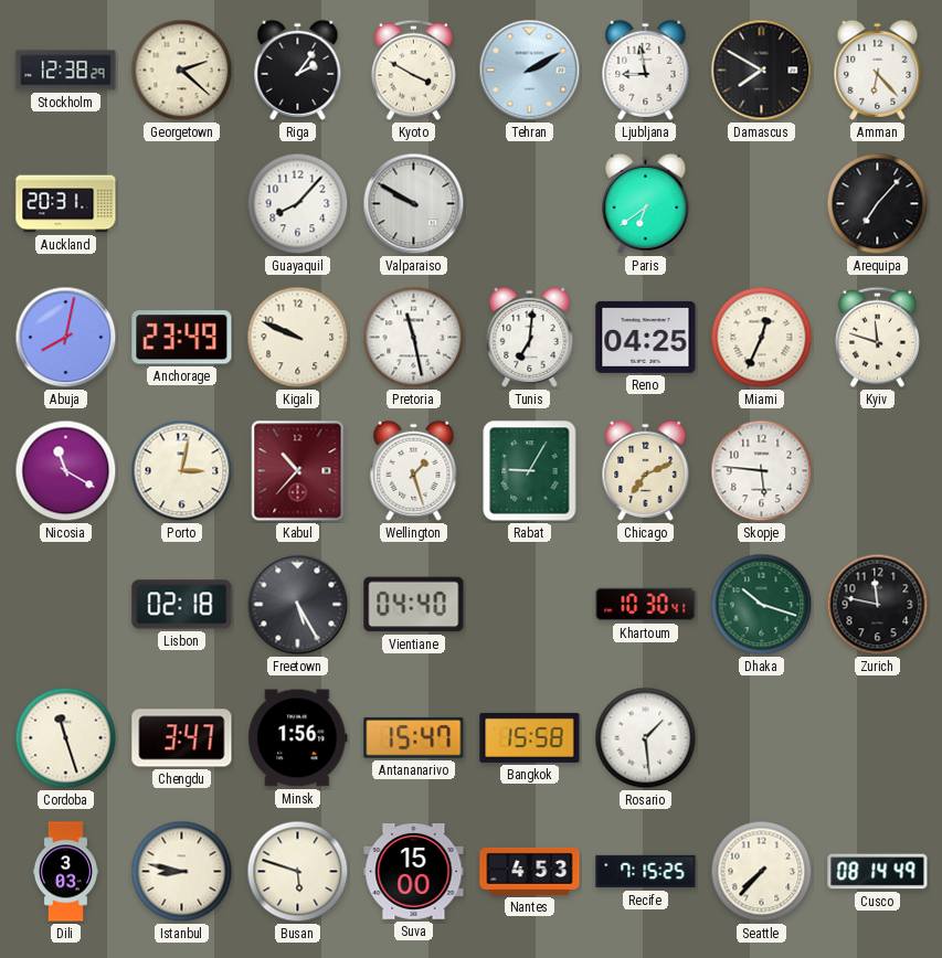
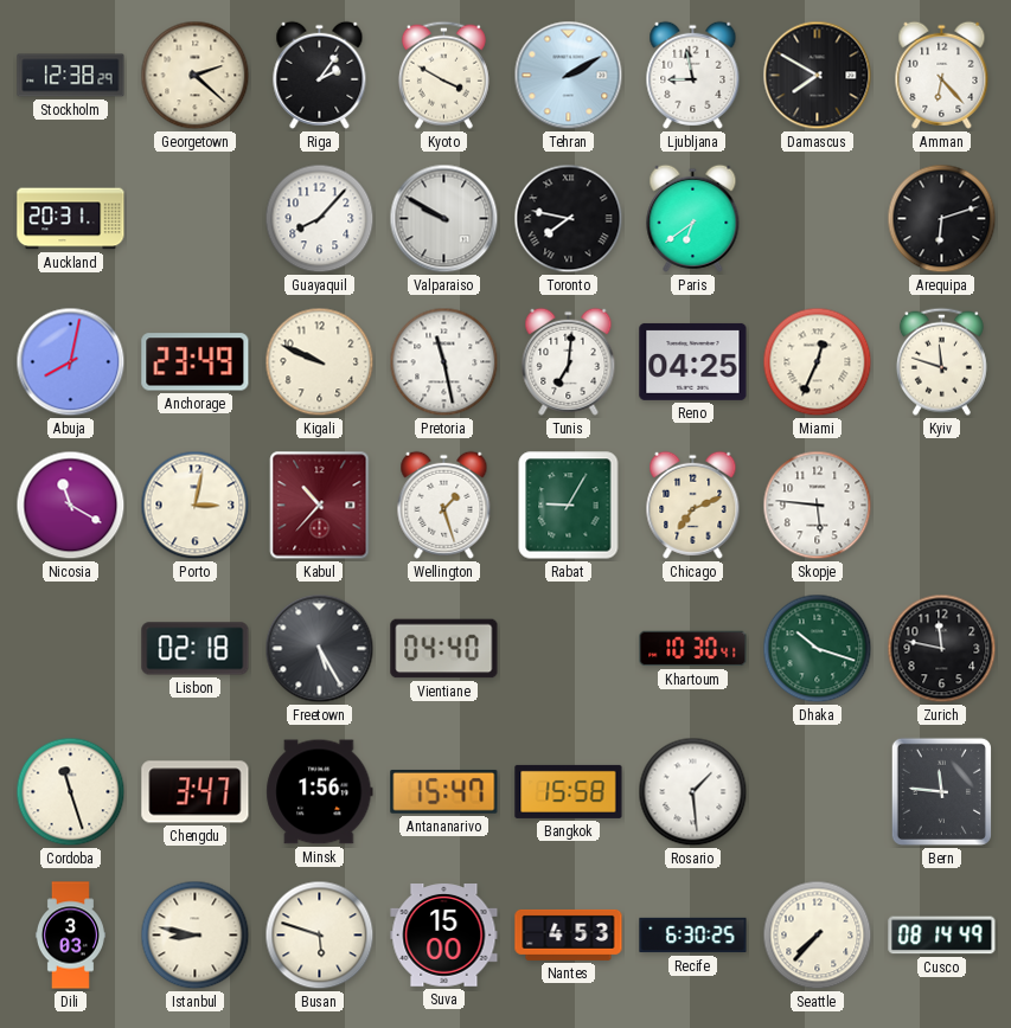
Toronto: none -> 7:47 (569, 219)
Arequipa: 7:07 -> 6:12 (942, 219)
Bern: none -> 11:46 (941, 791)
Recife: 7:15 -> 6:30 (693, 936)
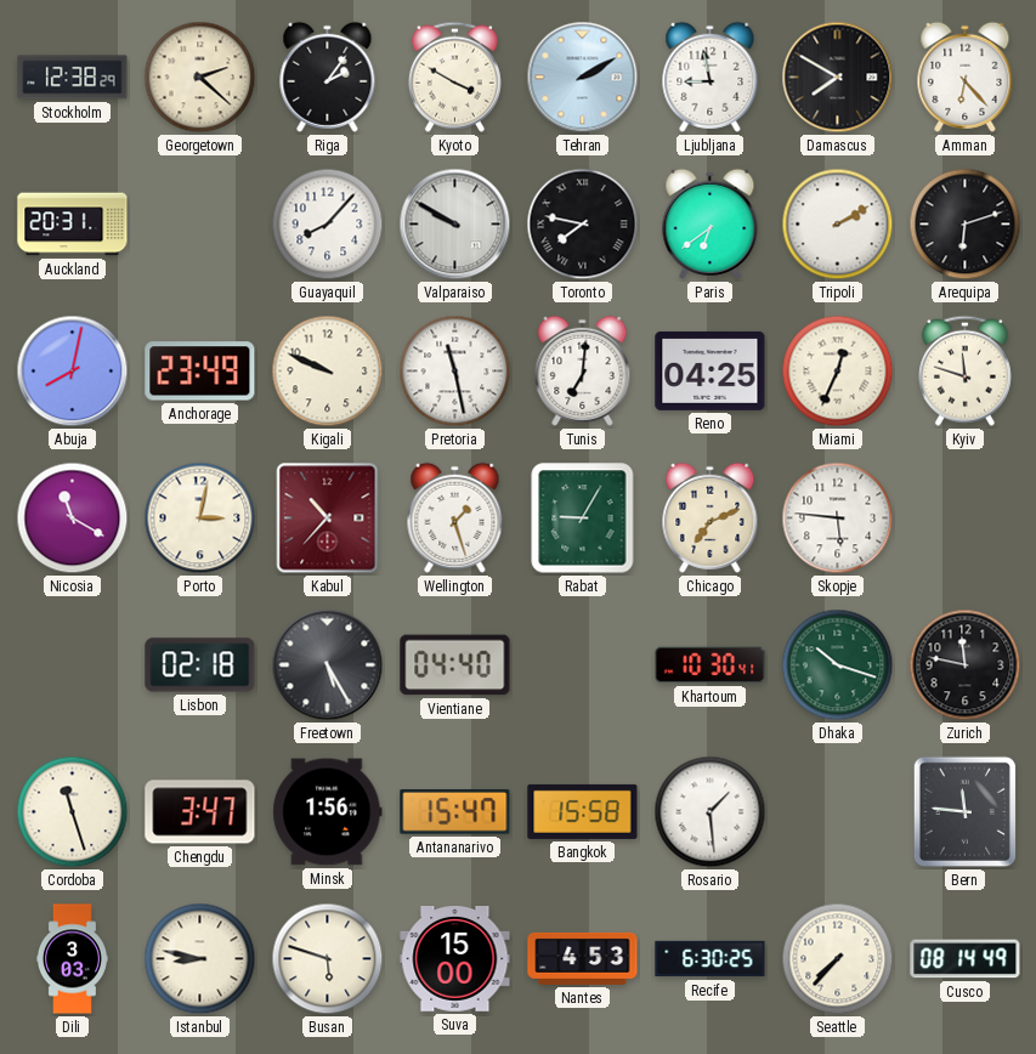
Tripoli: none -> 2:10 (838, 225)
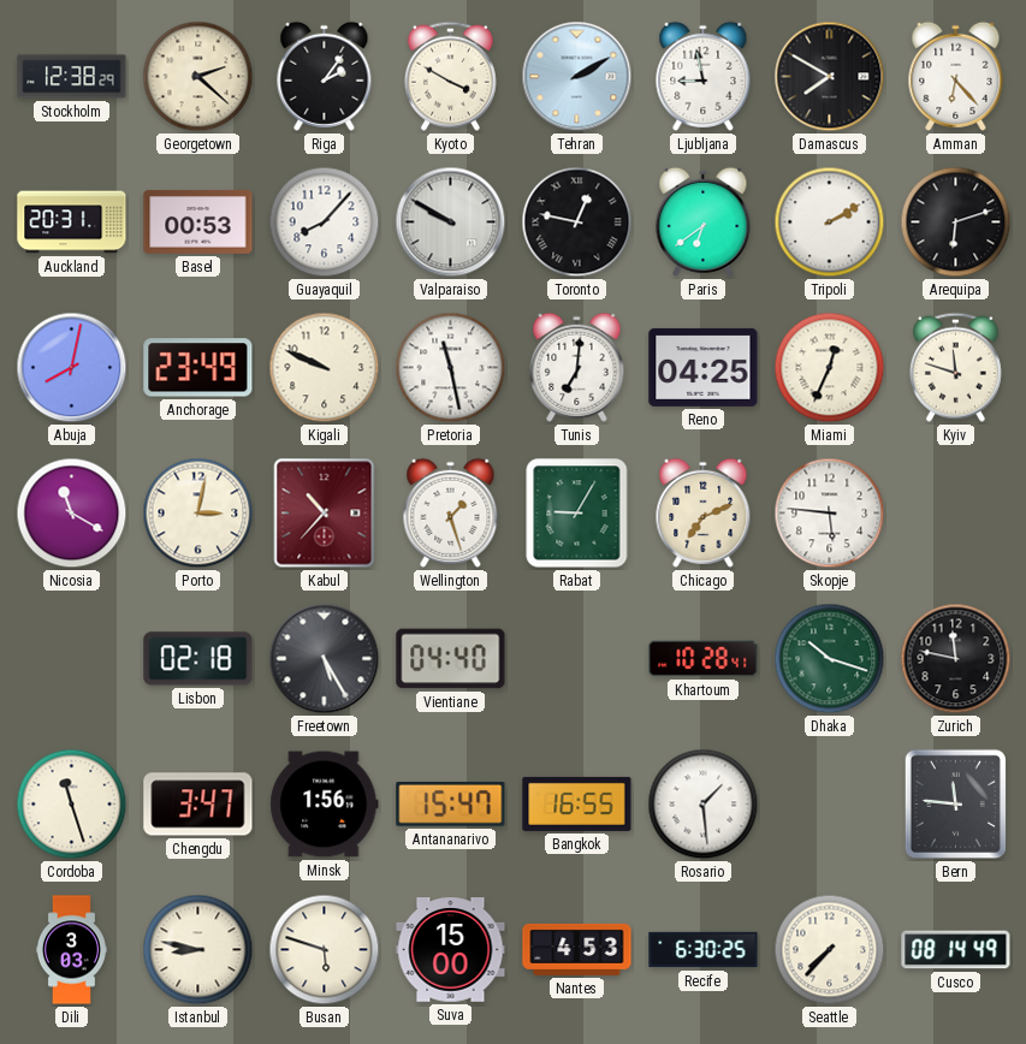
Basel: none -> 00:53 (198, 221)
Toronto: 7:47 -> 12:47 (577, 223)
Khartoum: 10:30 -> 10:28 (704, 659)
Bangkok: 15:58 -> 16:55 (577, 803)
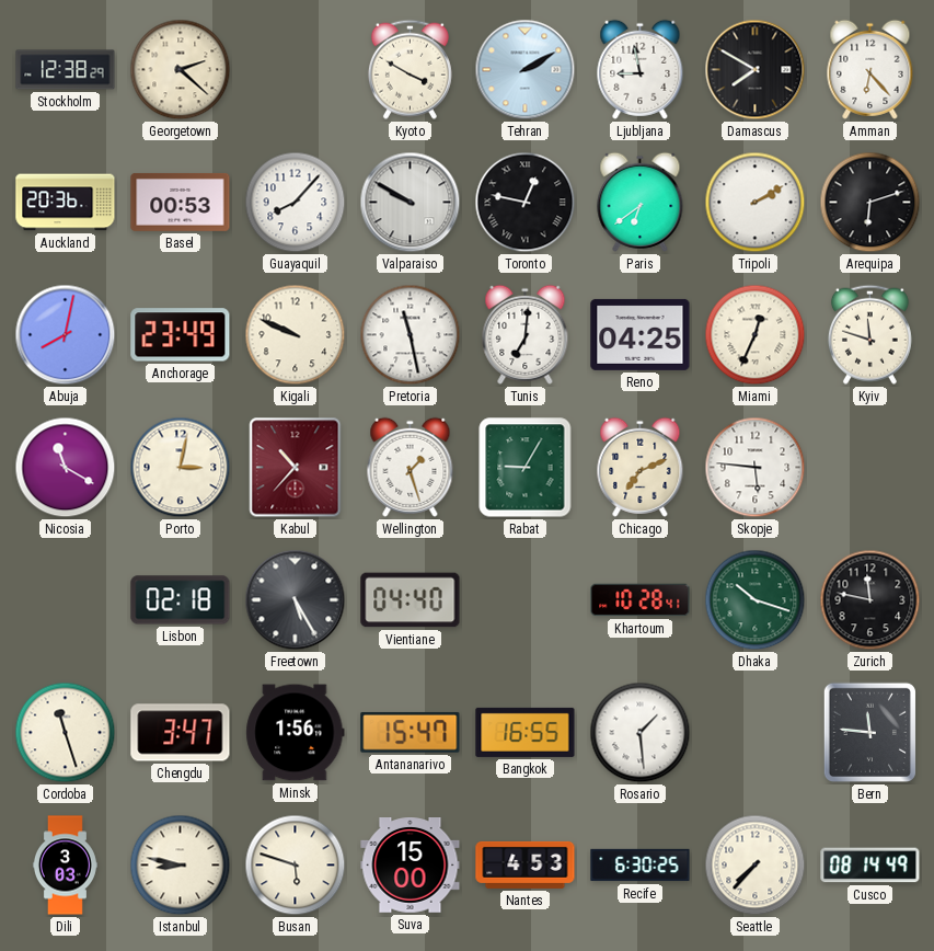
Riga: 2:06 -> none (325, 76)
Auckland: 20:31 -> 20:36 (66, 203)
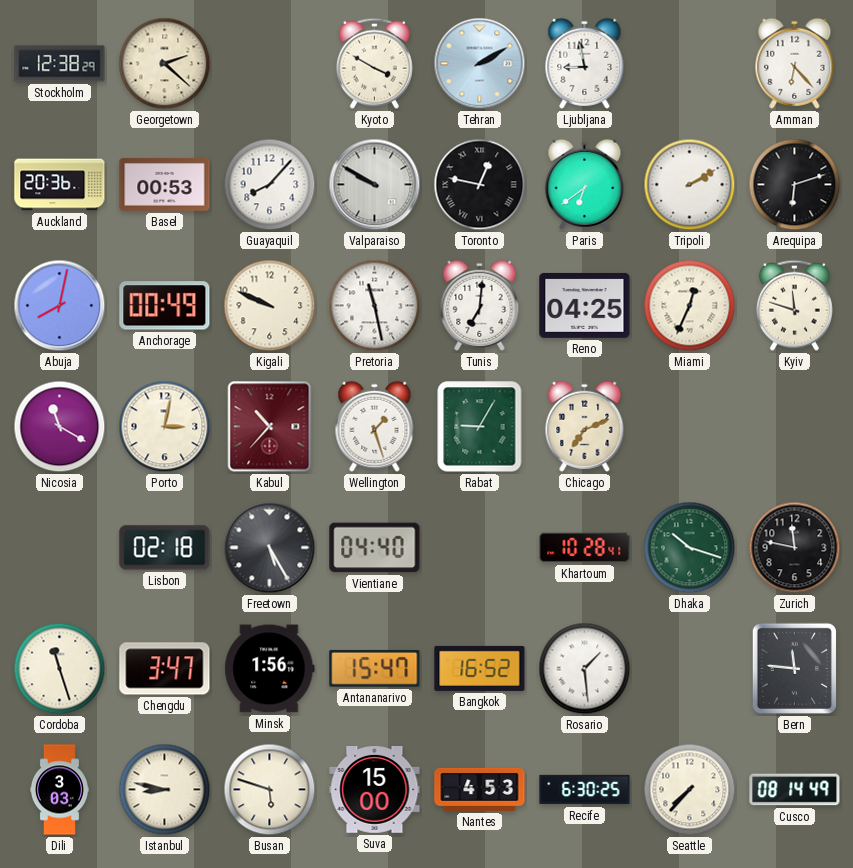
Damascus: 7:50 -> none (756, 70)
Anchorage: 23:49 -> 00:49 (165, 306)
Skopje: 5:46 -> none (756, 468)
Bangkok: 16:55 -> 16:52 (480, 668)
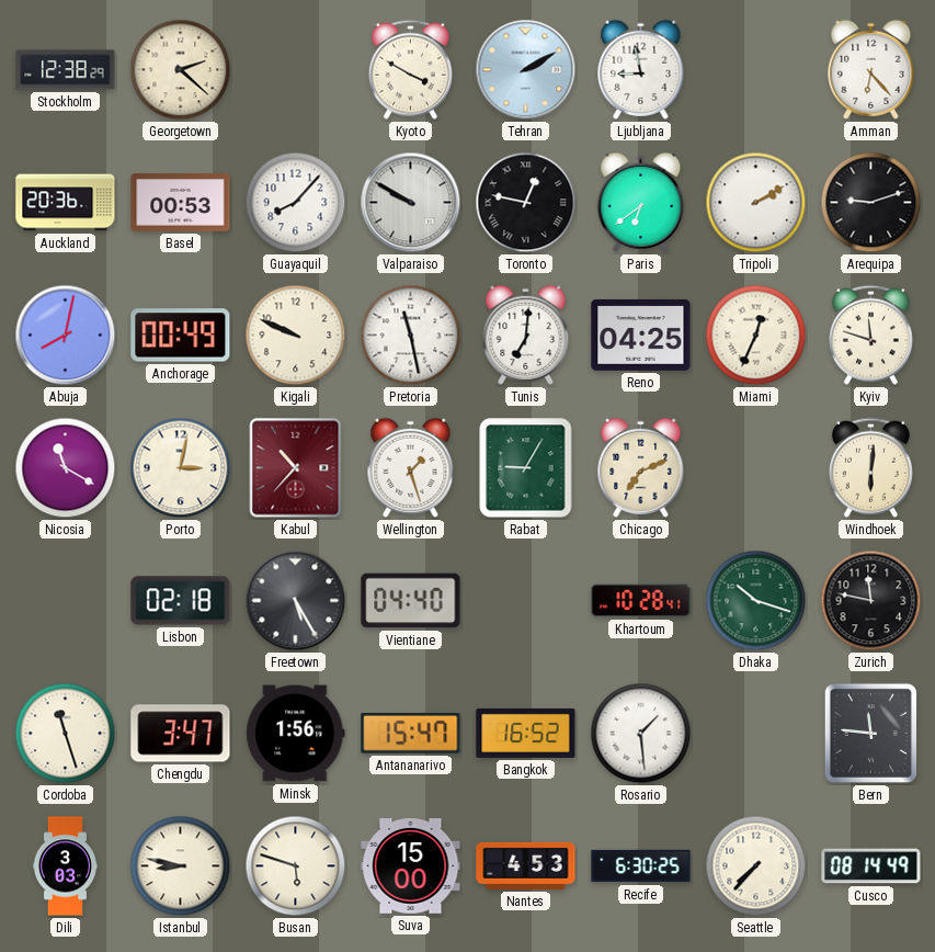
Arequipa: 6:12 -> 9:12 (871, 203)
Windhoek: none -> 6:01 (870, 467)
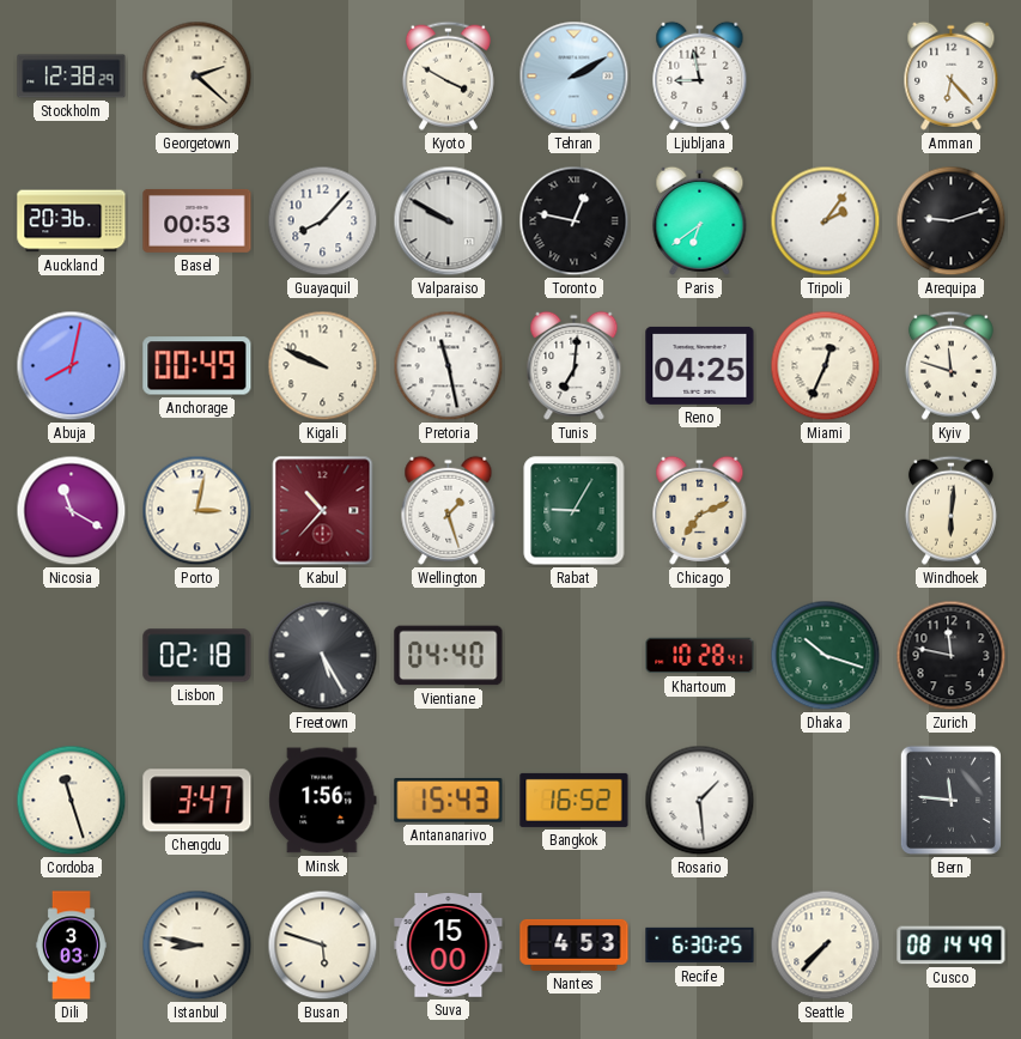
Tripoli: 2:10 -> 2:06 (826, 221)
Antananarivo: 15:47 -> 15:43 (449, 801)
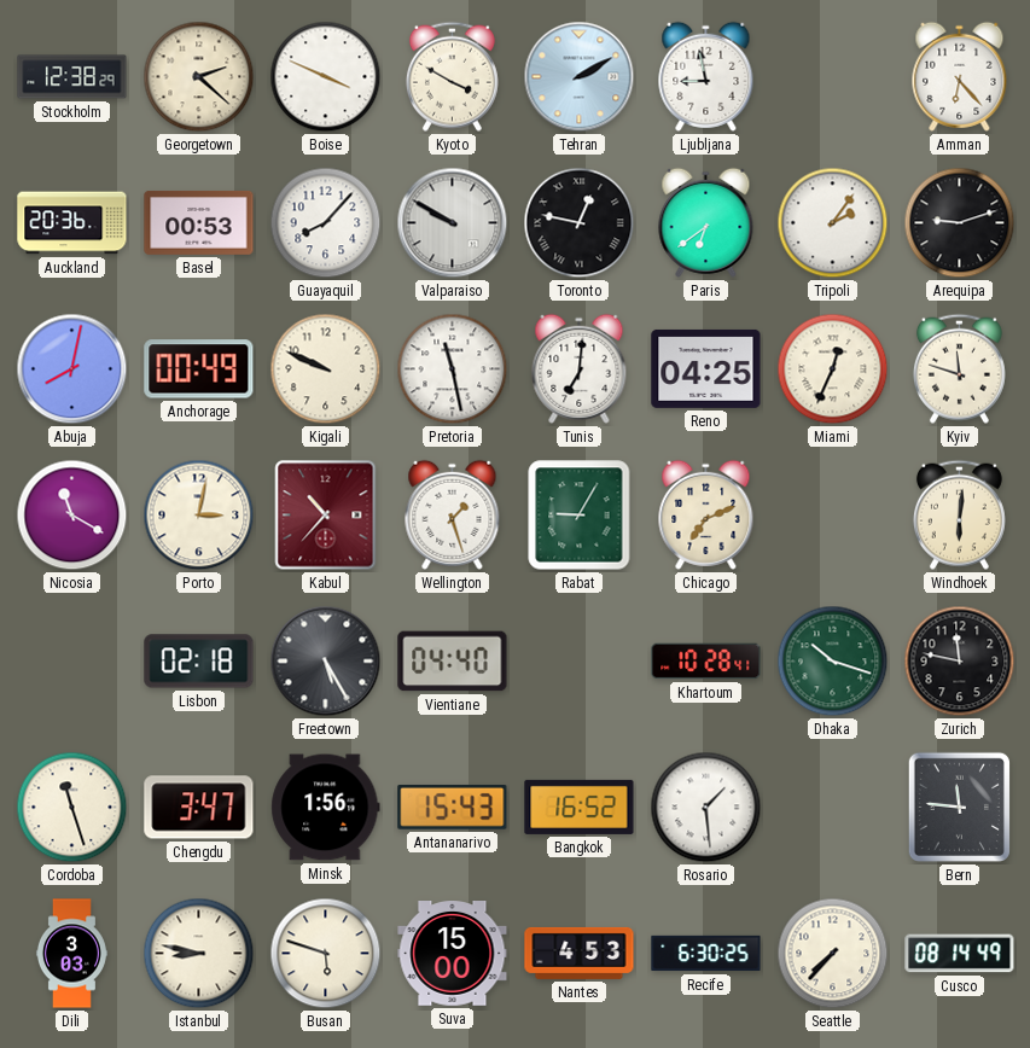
Boise: none -> 3:49 (326, 77)
